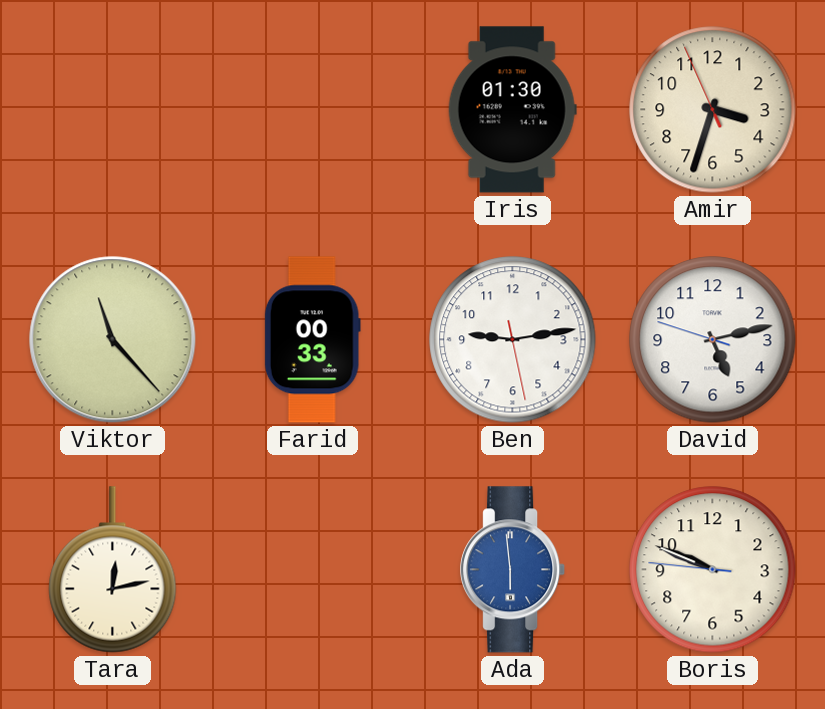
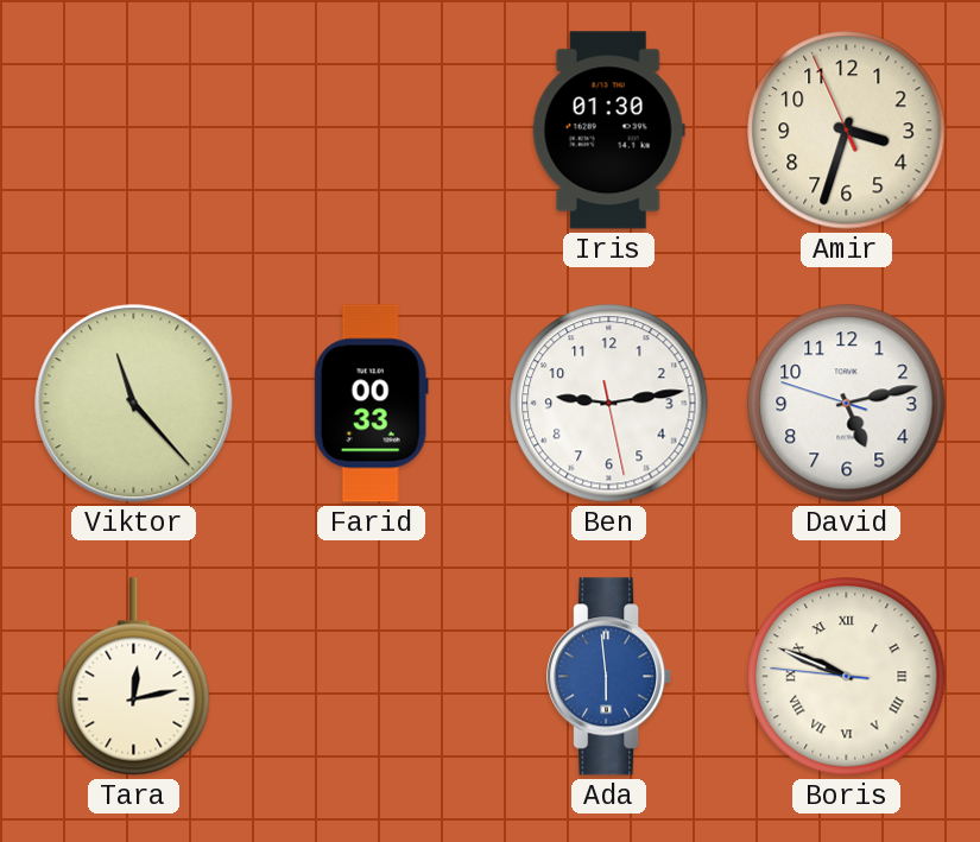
Boris numerals: Arabic -> Roman (847, 677)
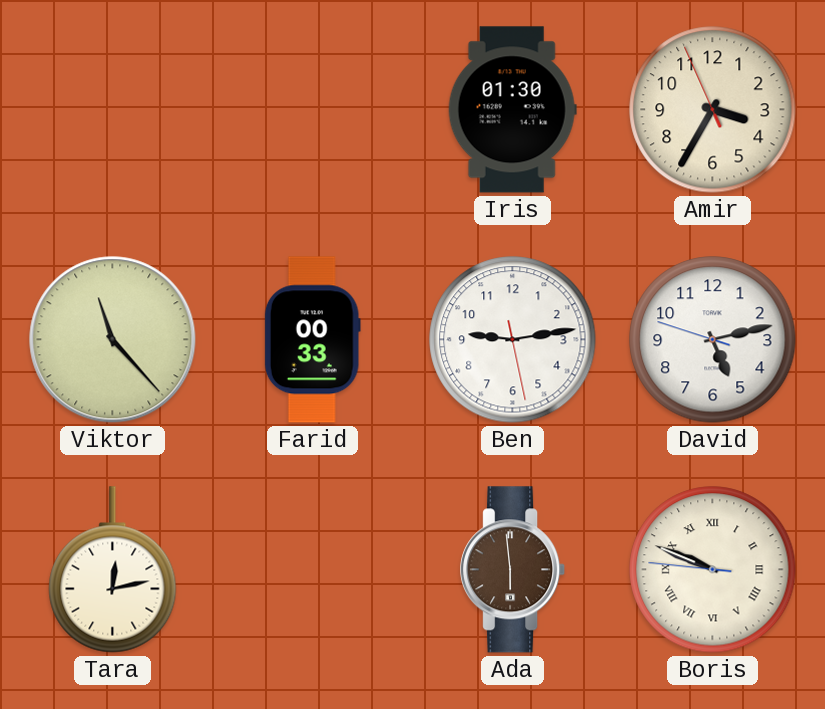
Amir: 3:32 -> 3:34 (713, 110)
Ada dial: blue -> brown (513, 570)
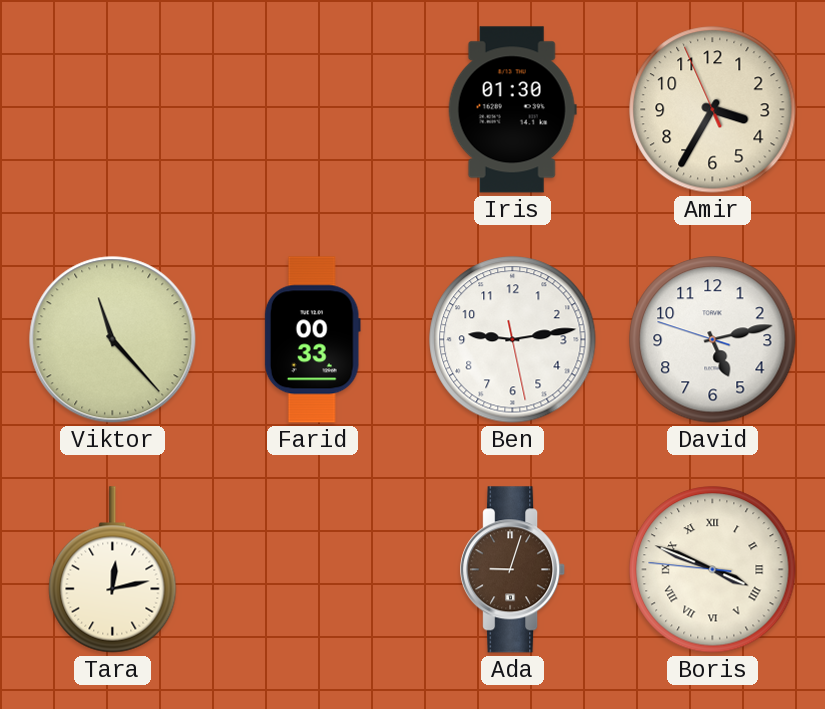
Ada: 5:59 -> 9:03 (513, 570)
Boris: 9:48 -> 3:48 (713, 570)
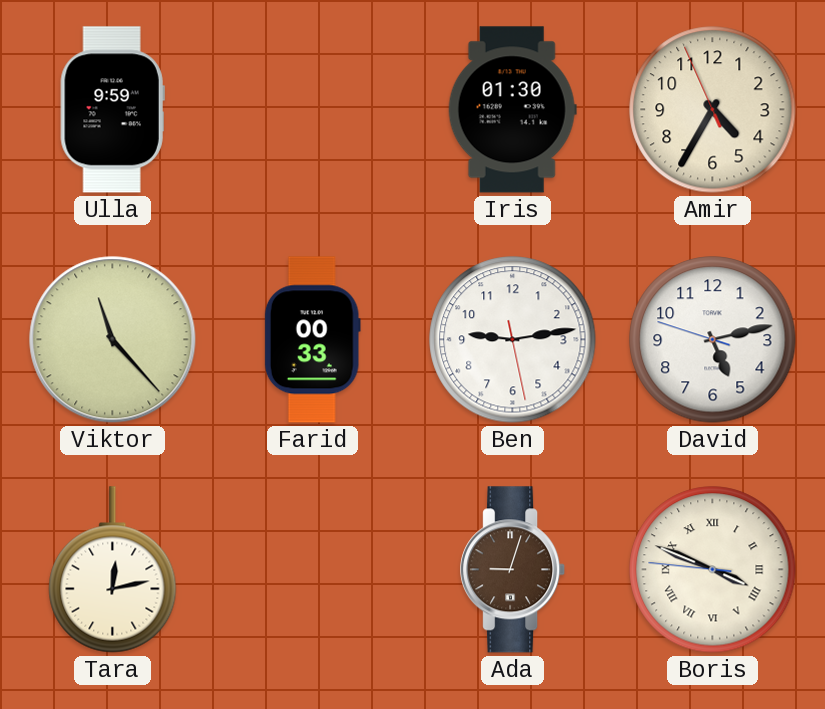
Ulla: none -> 9:59 (112, 110)
Amir: 3:34 -> 4:34 (713, 110)
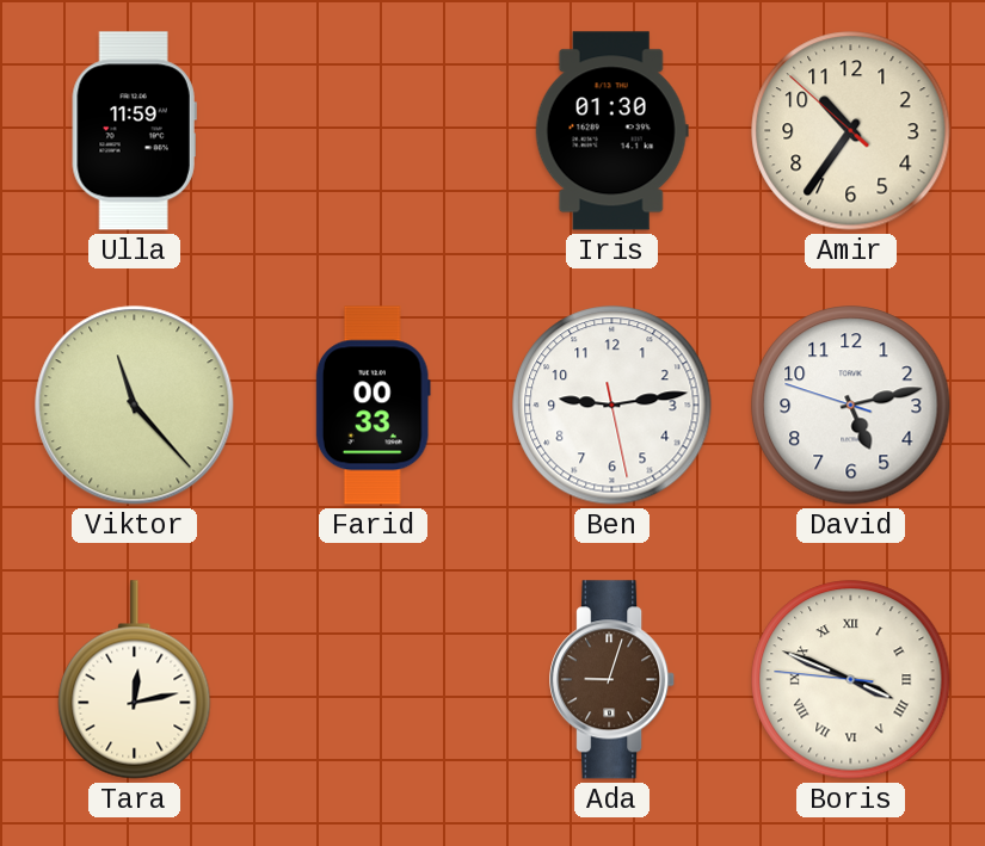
Ulla: 9:59 -> 11:59 (134, 131)
Amir: 4:34 -> 10:35 (851, 131)
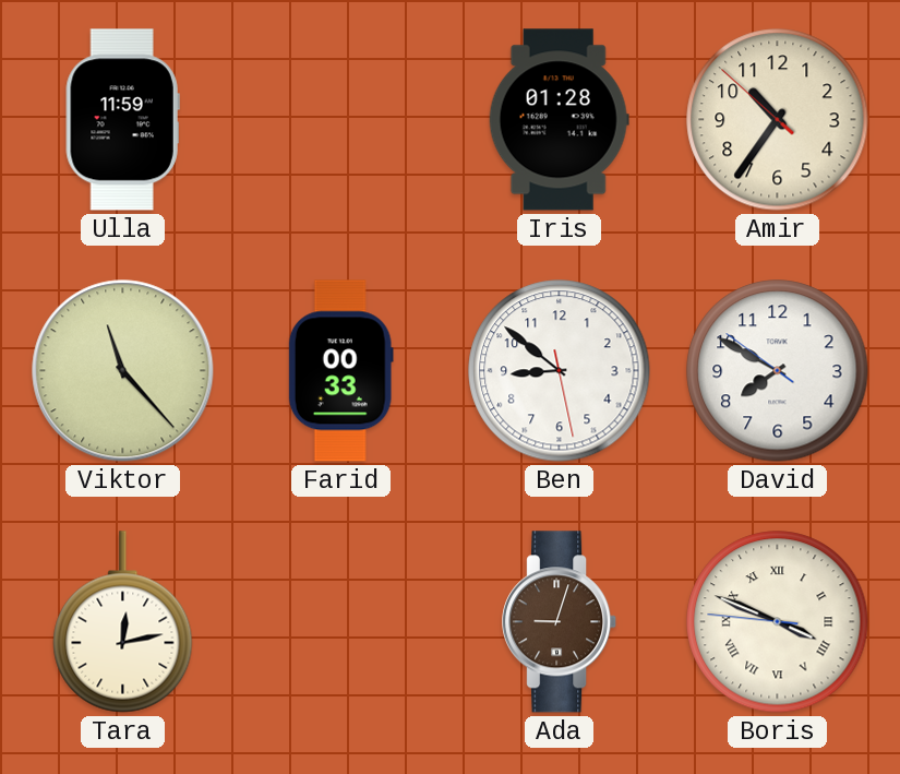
Iris: 01:30 -> 01:28 (559, 120)
Ben: 9:13 -> 8:51 (560, 371)
David: 5:12 -> 7:49 (778, 371)
